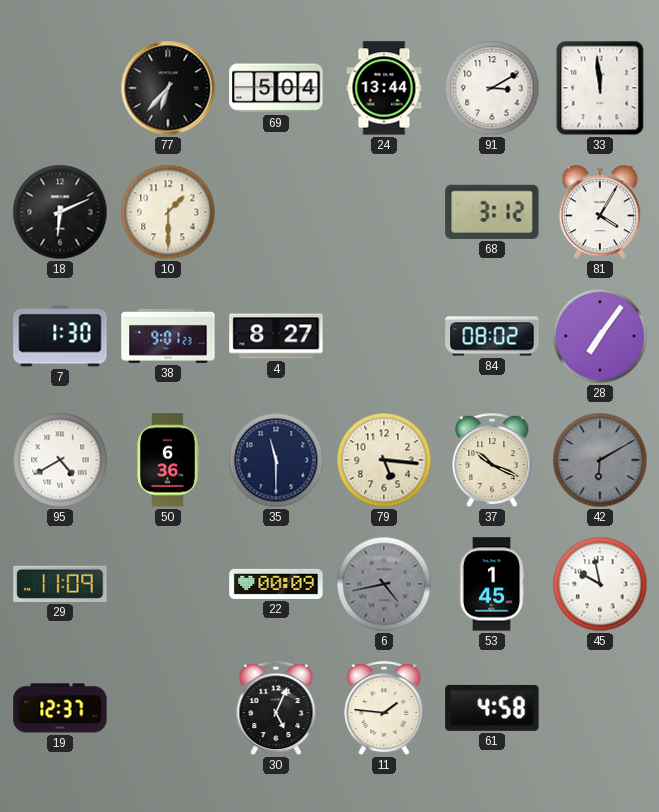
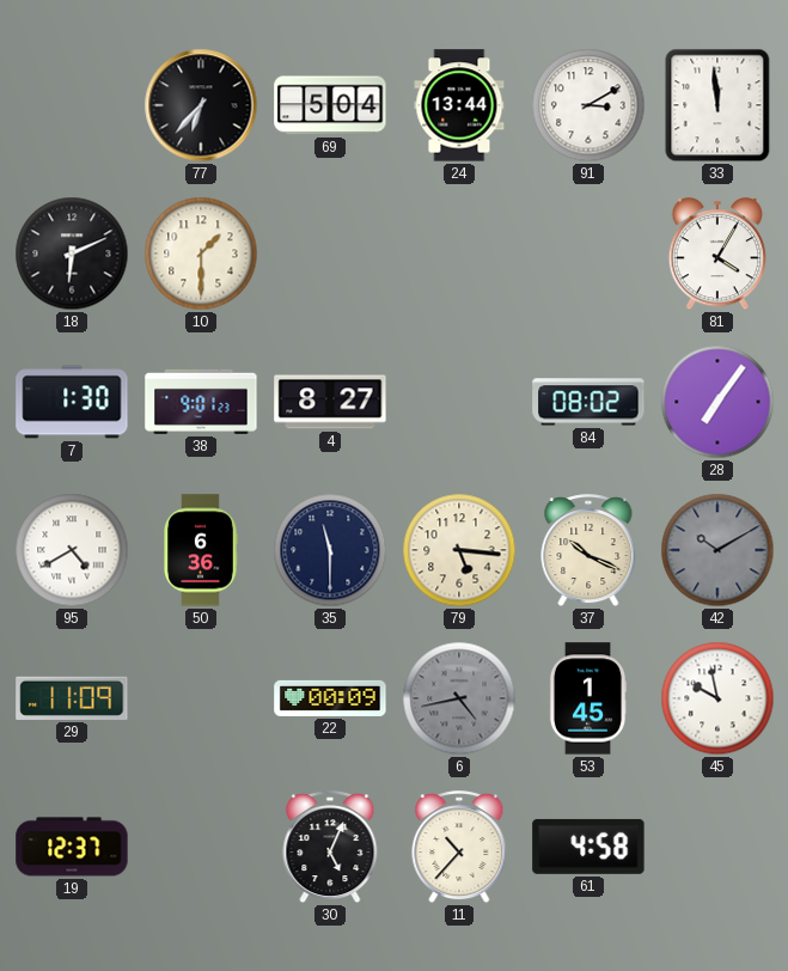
68: 3:12 -> none (492, 212)
42: 6:10 -> 10:10 (717, 550)
11: 1:46 -> 10:37 (459, 848)
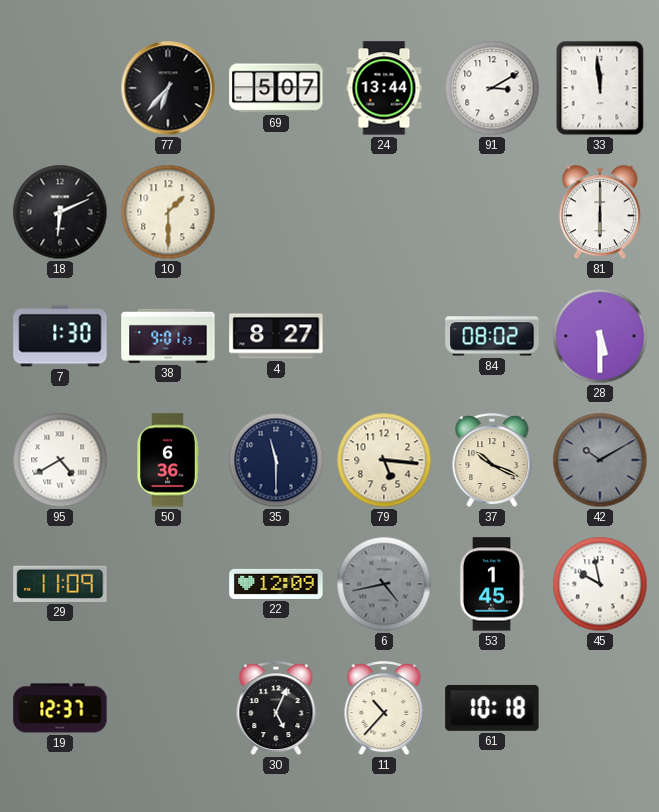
69: 5:04 -> 5:07 (276, 88)
81: 4:05 -> 6:00 (599, 213)
28: 7:06 -> 5:30 (600, 336)
22: 00:09 -> 12:09 (276, 584)
61: 4:58 -> 10:18 (492, 708)
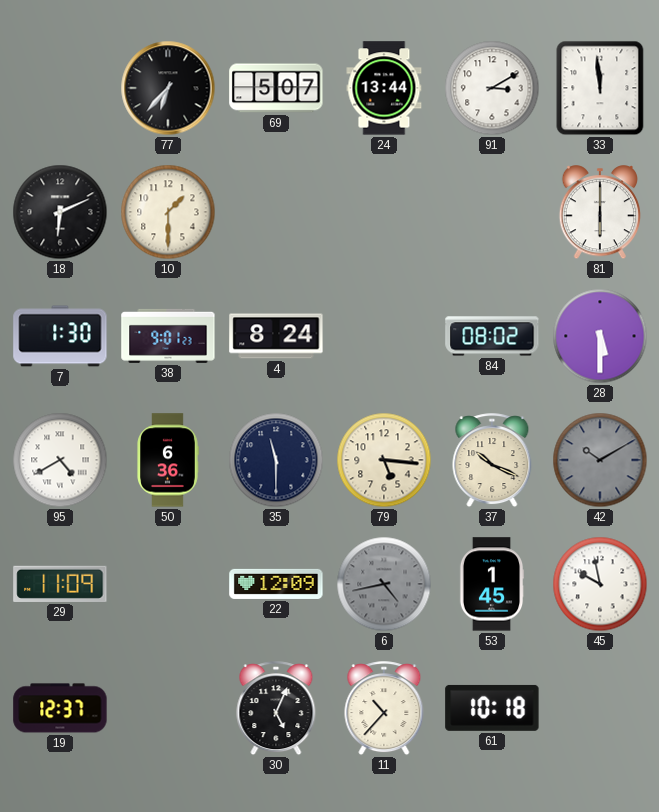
4: 8:27 -> 8:24 (276, 336)
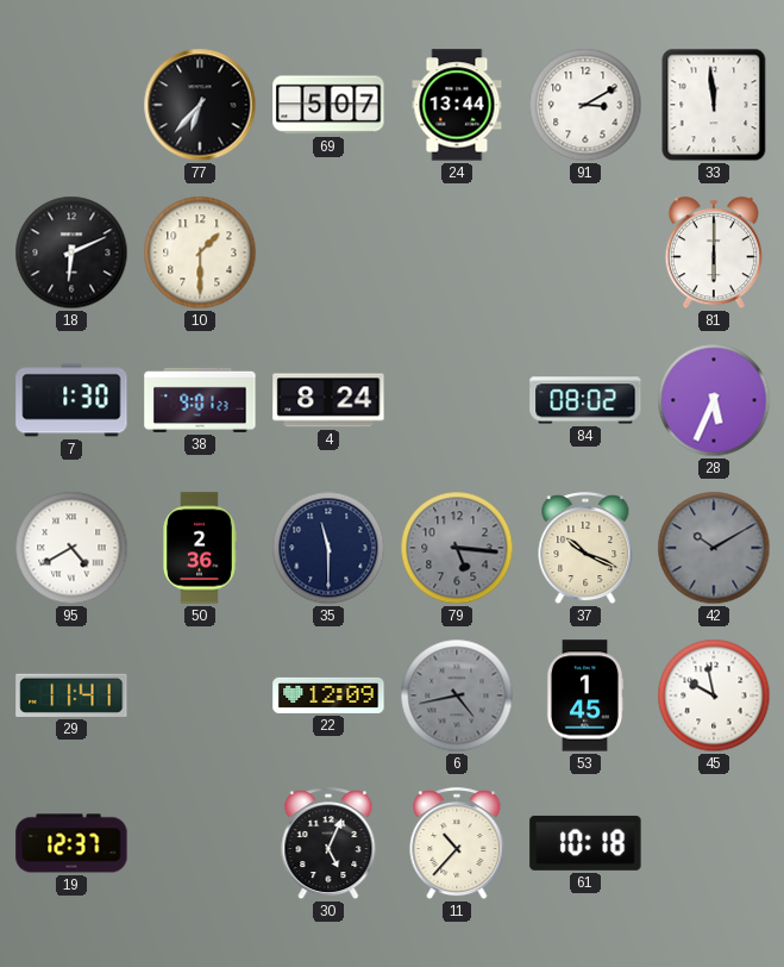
28: 5:30 -> 5:34 (714, 400)
50: 6:36 -> 2:36 (200, 548)
79 dial: cream -> grey (457, 548)
29: 11:09 -> 11:41 (71, 695)
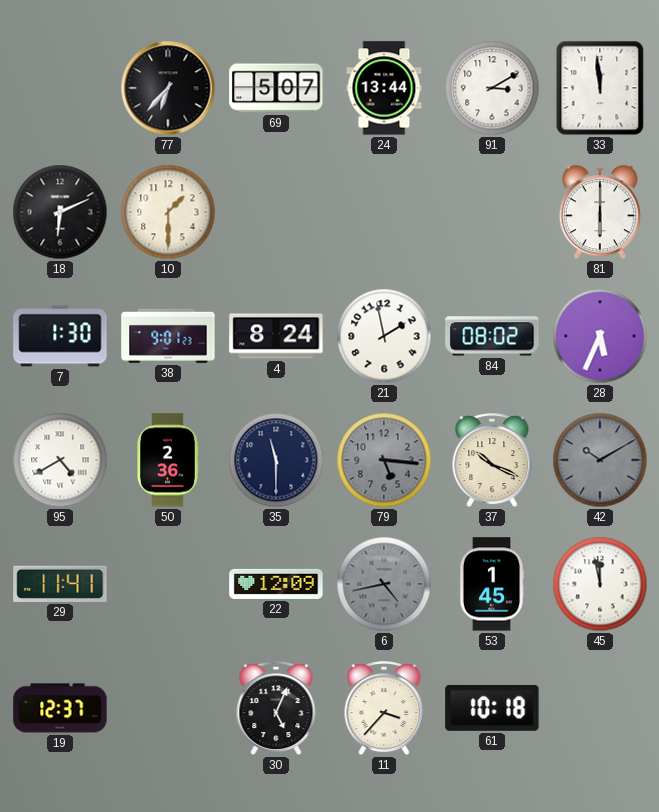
21: none -> 1:58 (384, 336)
45: 9:58 -> 11:58 (600, 584)
11: 10:37 -> 3:37 (384, 709)
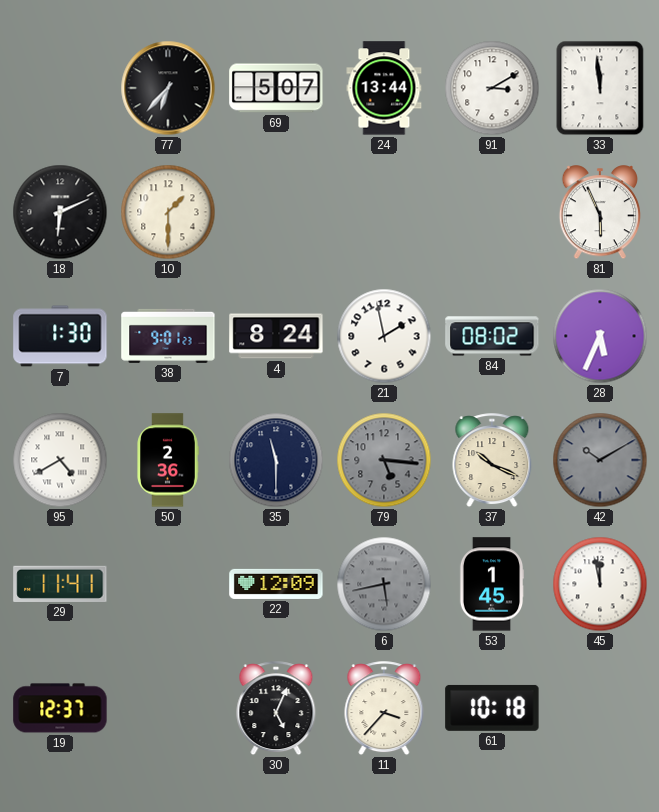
81: 6:00 -> 5:56 (599, 213)
6: 4:43 -> 5:43 (384, 584)
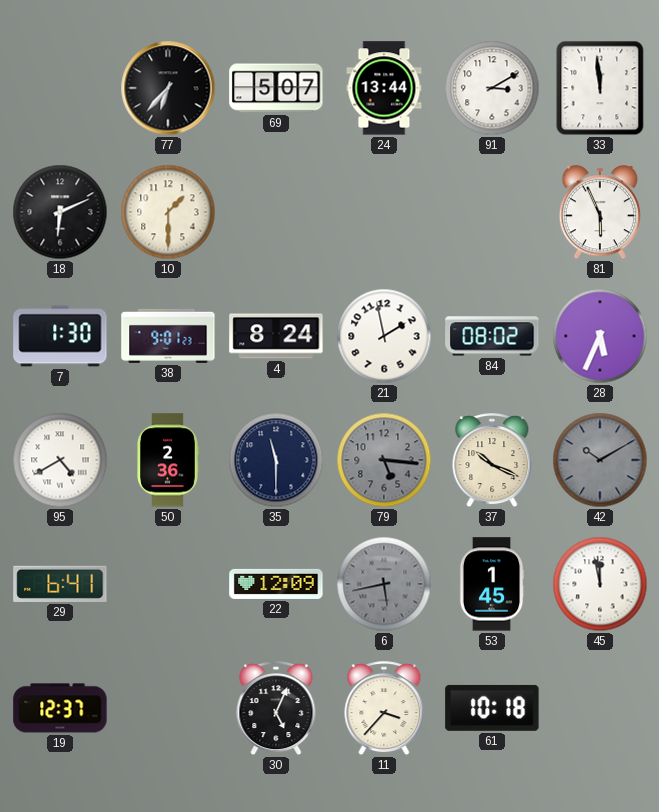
29: 11:41 -> 6:41 (60, 584)
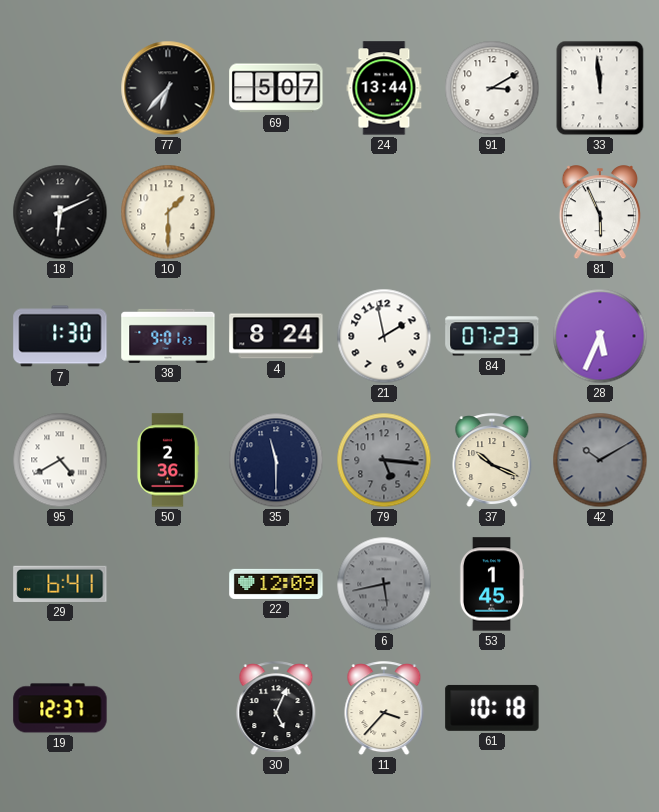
84: 08:02 -> 07:23 (492, 336)
45: 11:58 -> none (600, 584)
